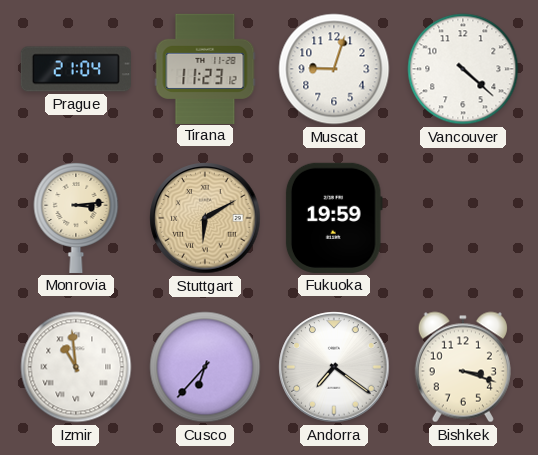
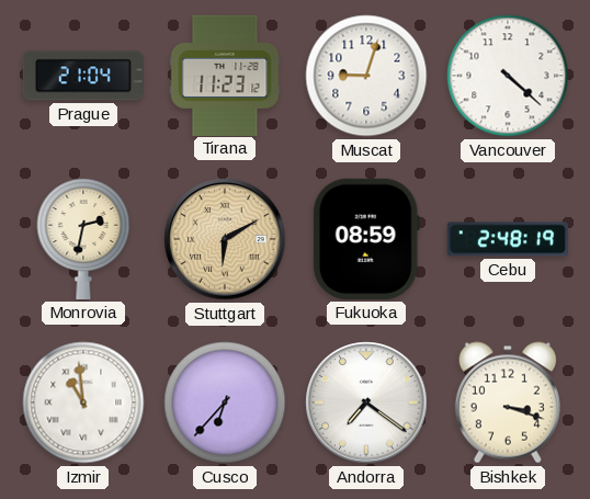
Monrovia: 3:14 -> 2:32 (83, 238)
Fukuoka: 19:59 -> 08:59 (366, 239)
Cebu: none -> 2:48 (508, 239)
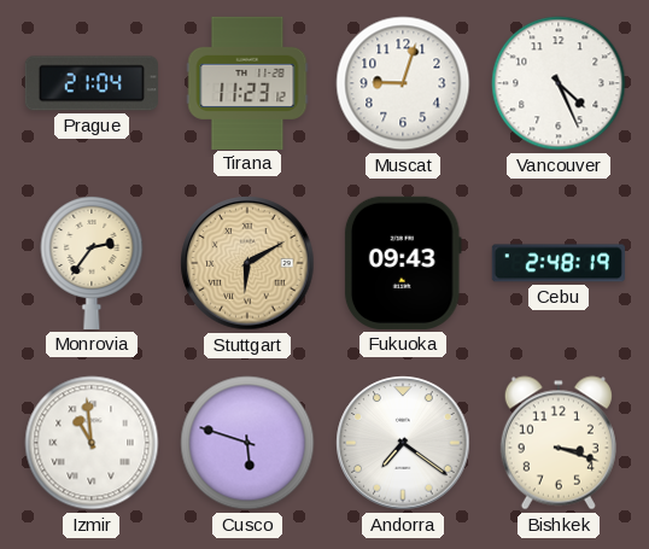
Vancouver: 4:22 -> 4:26 (559, 83)
Monrovia: 2:32 -> 2:36 (92, 262)
Fukuoka: 08:59 -> 09:43 (403, 263)
Cusco: 6:37 -> 5:48 (247, 443)
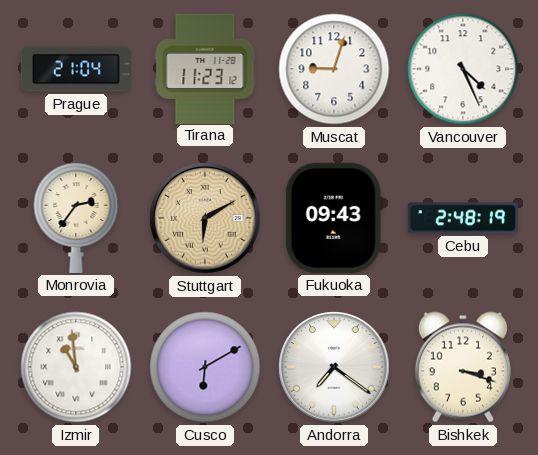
Cusco: 5:48 -> 6:10 (205, 367)
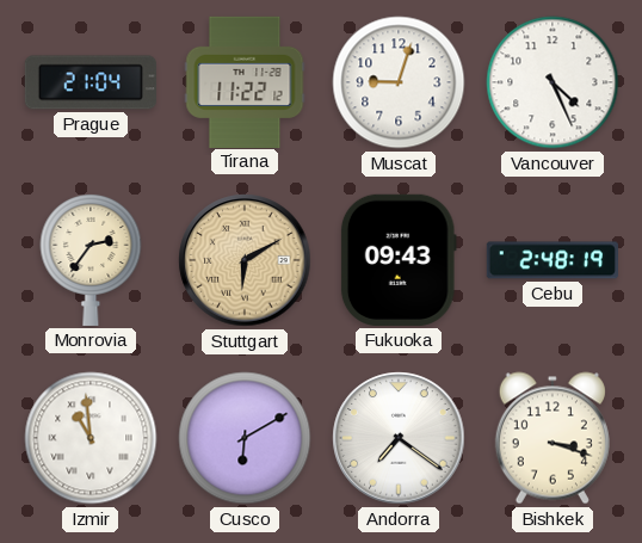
Tirana: 11:23 -> 11:22 (245, 81)
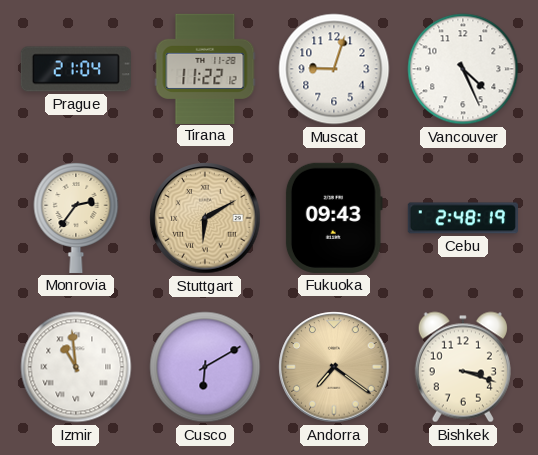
Andorra dial: white -> champagne (334, 367)
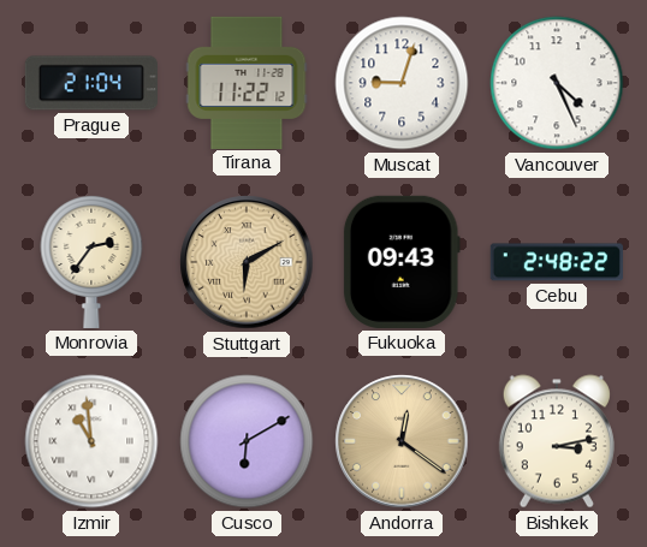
Cebu: 2:48:19 -> 2:48:22 (557, 262)
Andorra: 7:21 -> 12:21 (402, 441)
Bishkek: 3:18 -> 3:13 (557, 441)
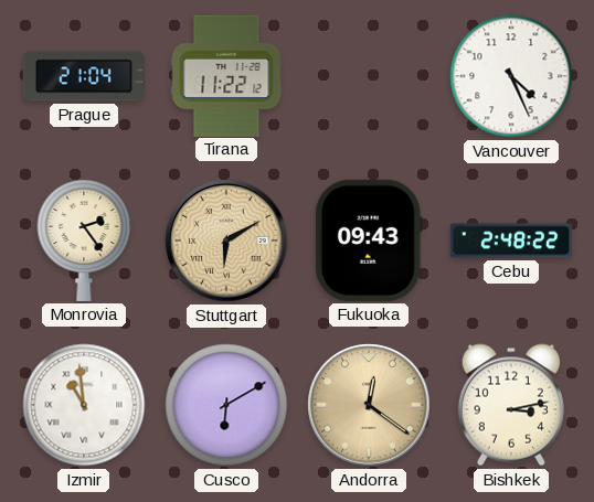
Muscat: 9:03 -> none (402, 83)
Monrovia: 2:36 -> 2:24 (84, 239)
